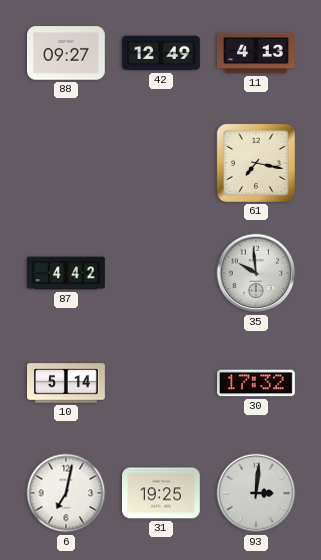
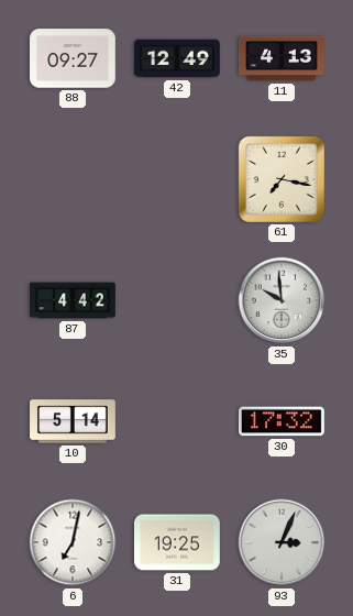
93: 3:01 -> 3:04 (282, 542)
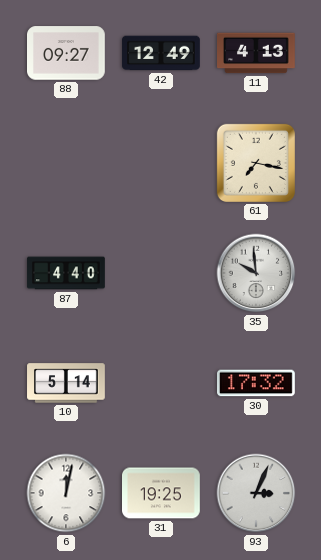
87: 4:42 -> 4:40 (66, 273)
6: 7:02 -> 12:02 (66, 493)
